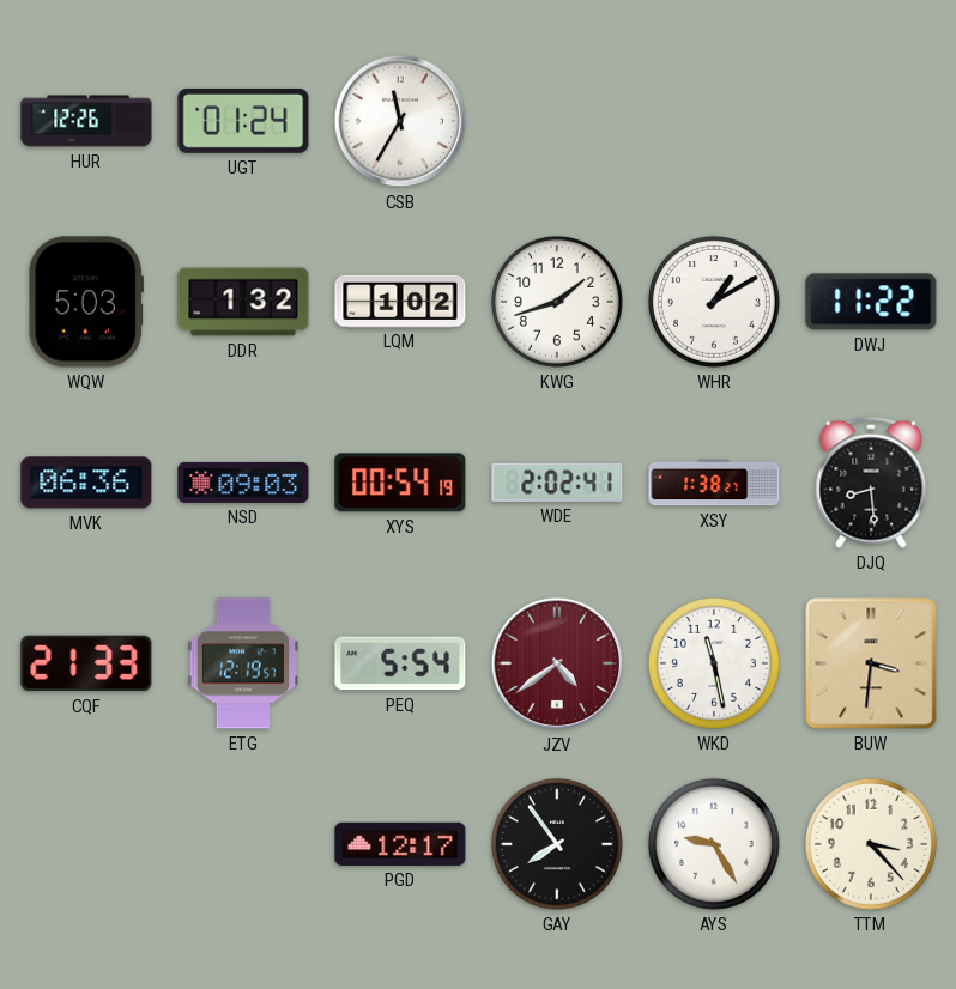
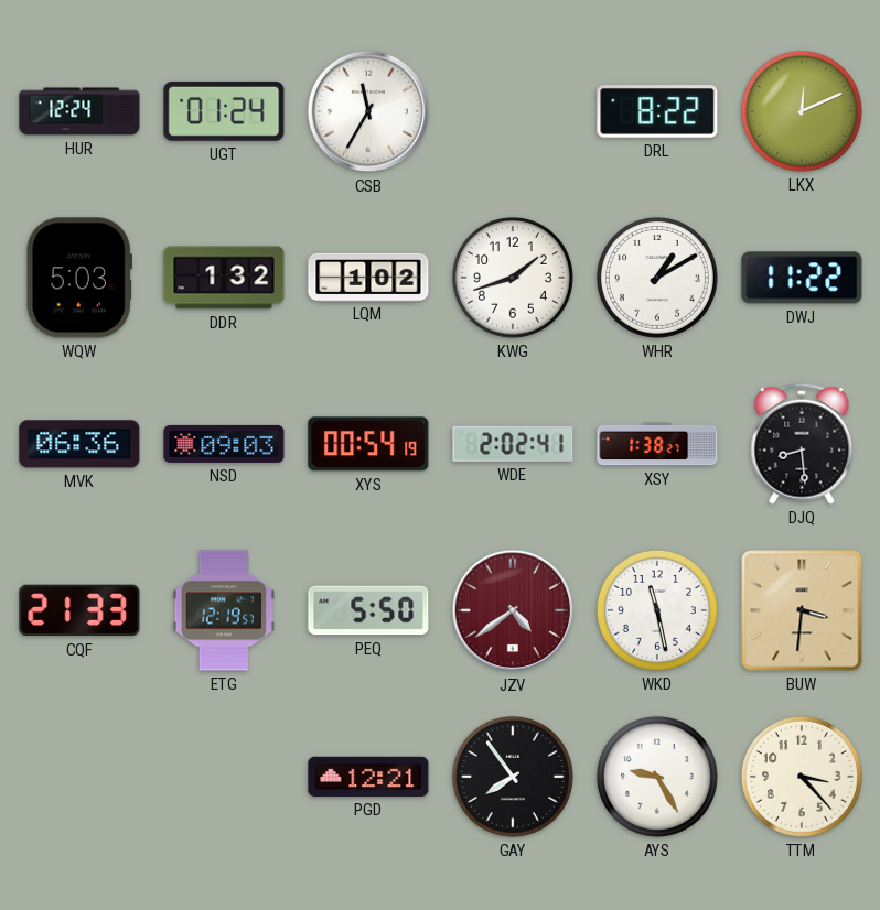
HUR: 12:26 -> 12:24 (79, 111)
DRL: none -> 8:22 (657, 112)
LKX: none -> 12:11 (802, 111)
PEQ: 5:54 -> 5:50 (368, 610)
PGD: 12:17 -> 12:21 (368, 777)
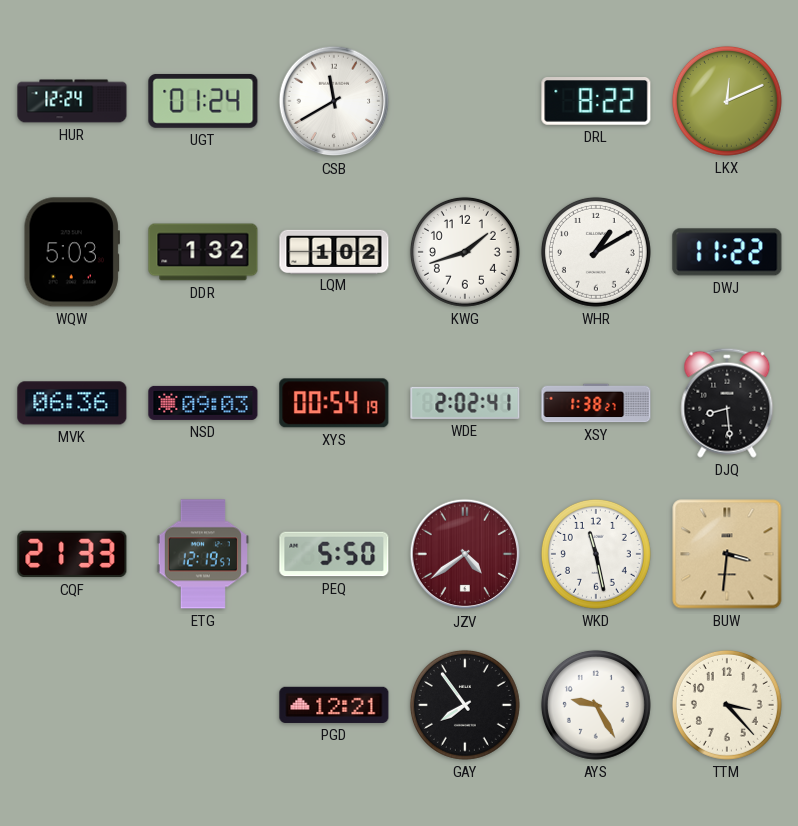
CSB: 11:35 -> 11:40 (334, 101)
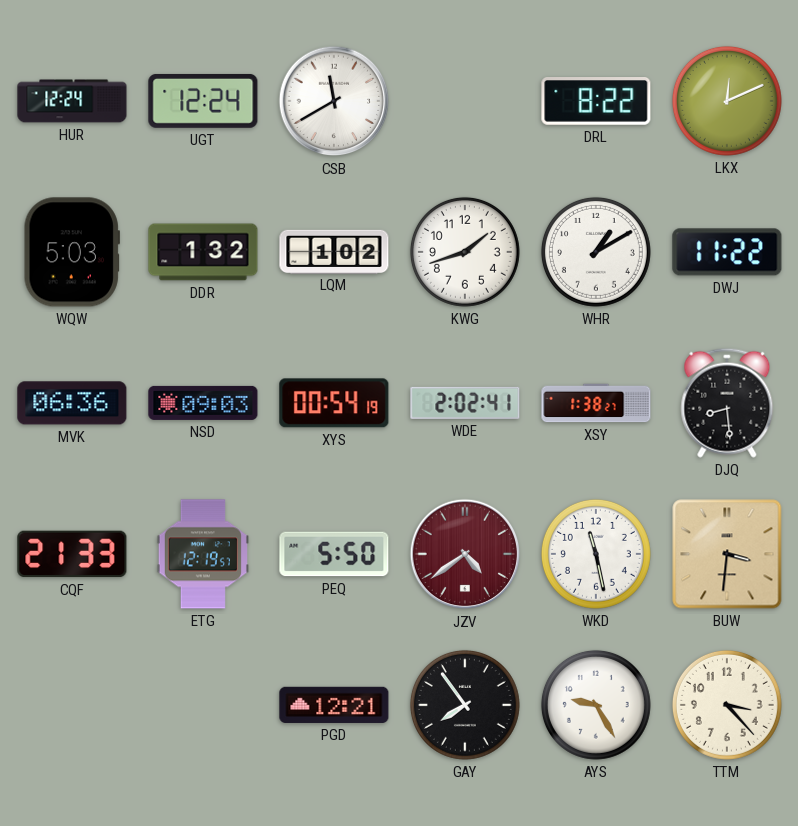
UGT: 01:24 -> 12:24 (203, 101)
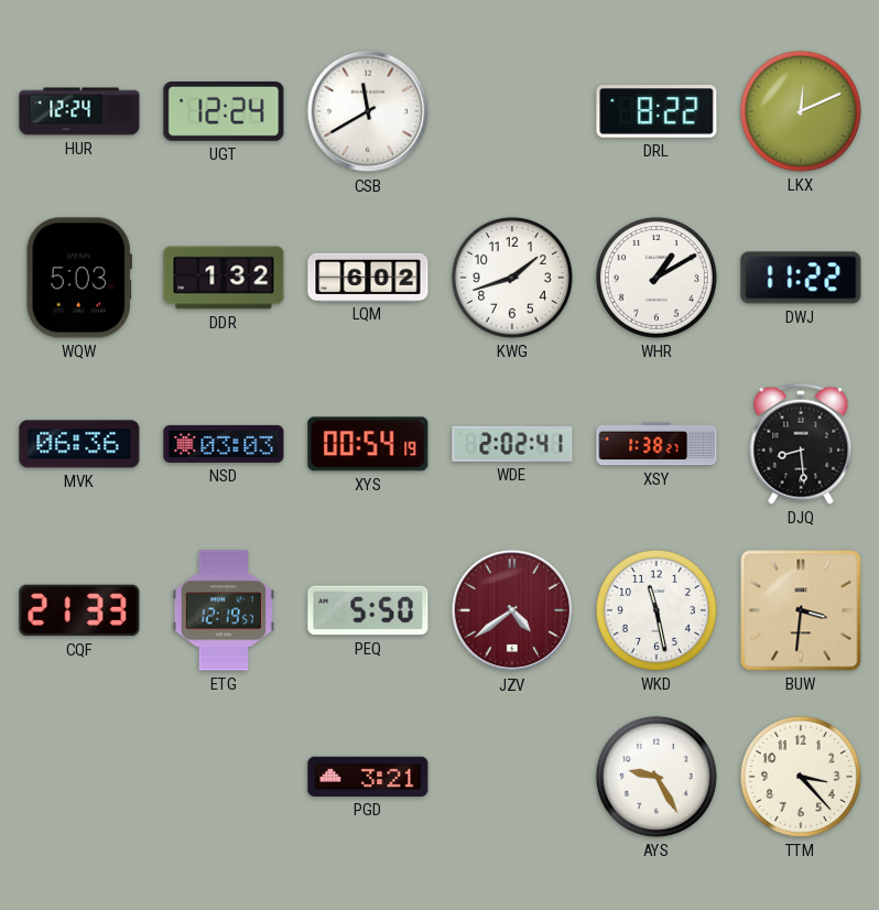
LQM: 1:02 -> 6:02 (368, 277)
NSD: 09:03 -> 03:03 (224, 444)
PGD: 12:21 -> 3:21 (368, 777)
GAY: 7:54 -> none (465, 705)
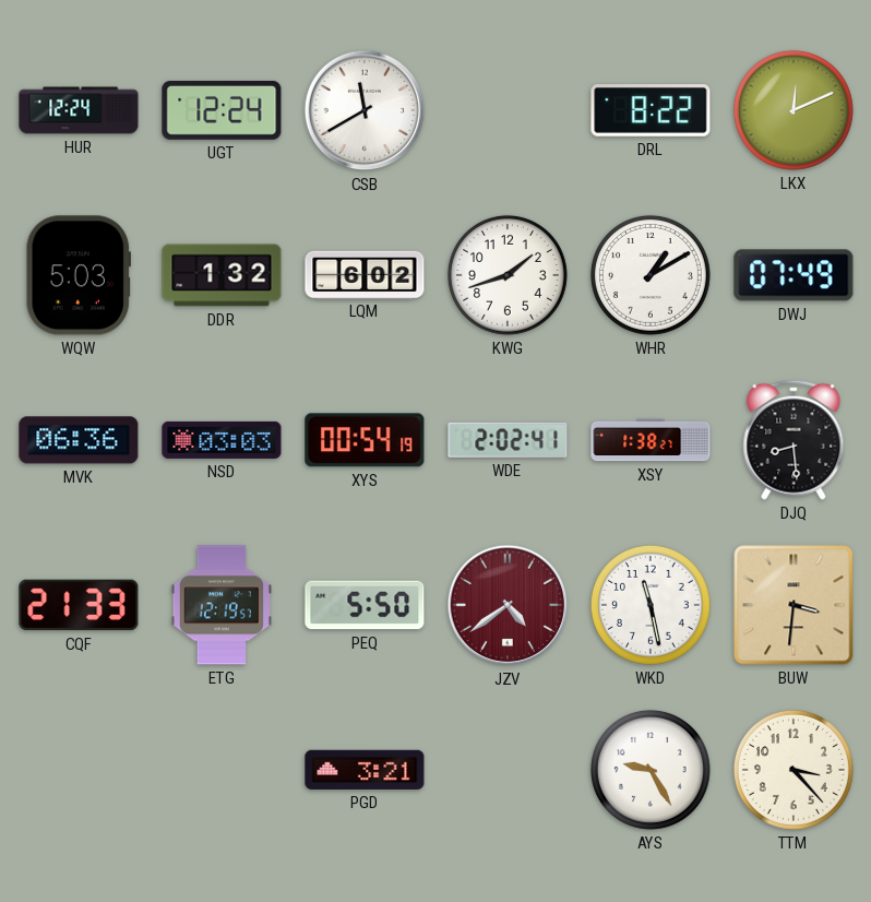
DWJ: 11:22 -> 07:49 (794, 275)
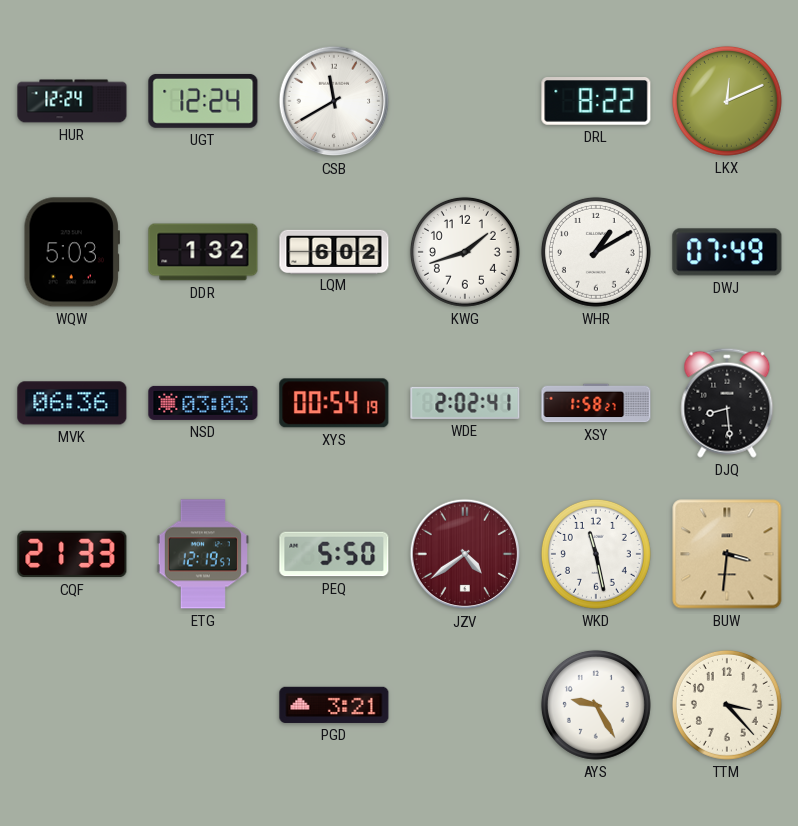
XSY: 1:38 -> 1:58 (596, 403)
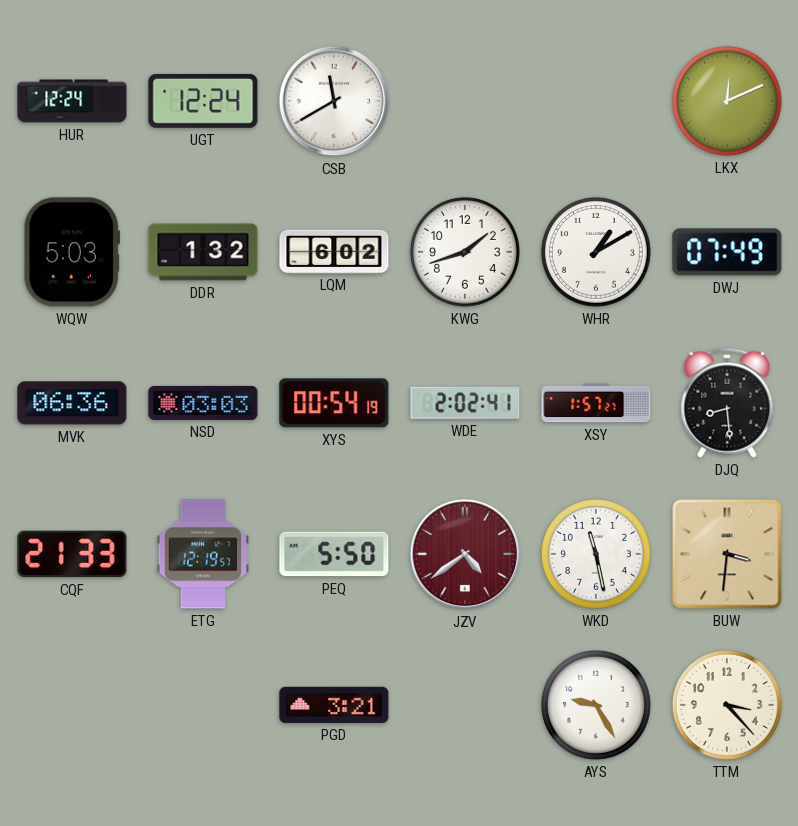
DRL: 8:22 -> none (596, 102)
XSY: 1:58 -> 1:57 (596, 403)
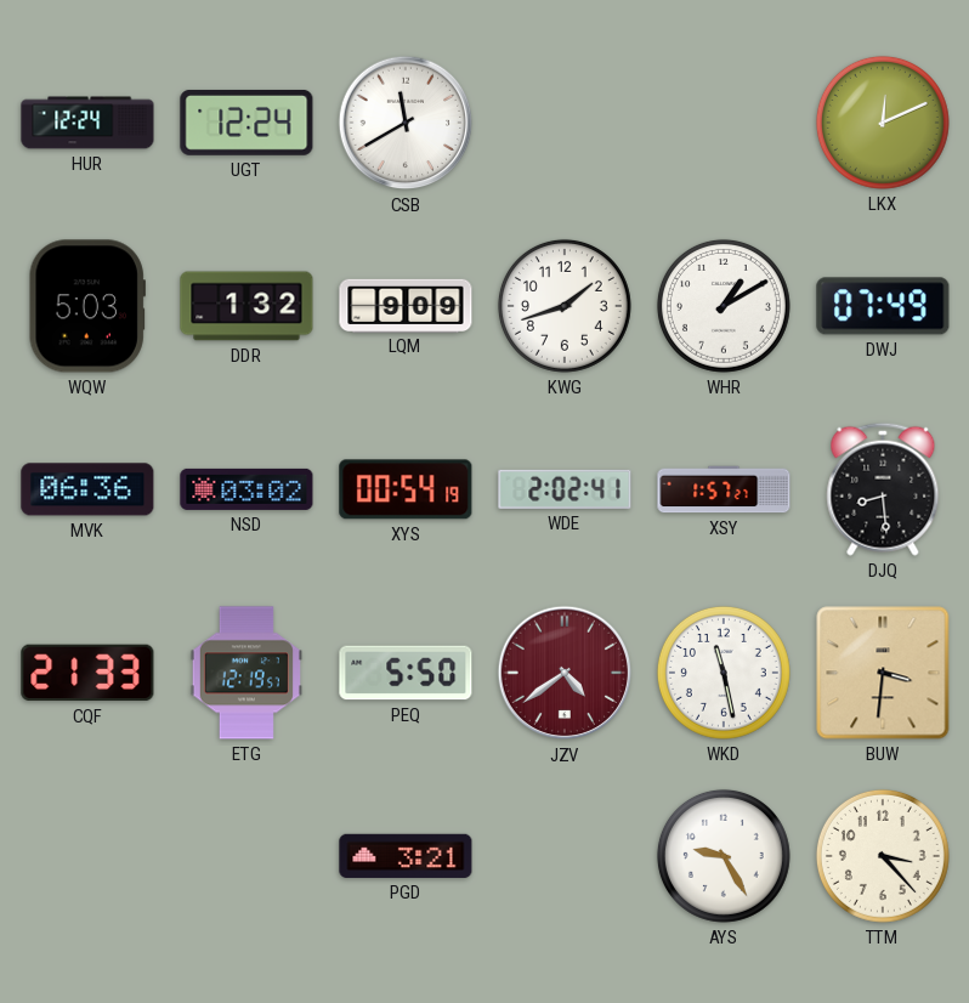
LQM: 6:02 -> 9:09 (406, 305)
NSD: 03:03 -> 03:02 (246, 489)
